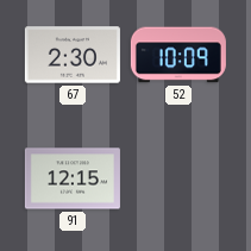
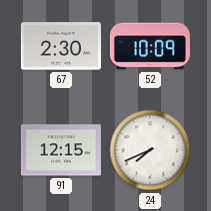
24: none -> 7:41 (150, 150)
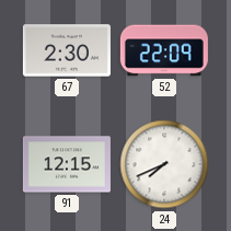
52: 10:09 -> 22:09 (164, 50)
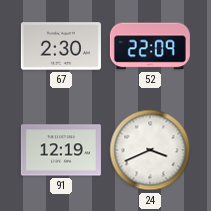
91: 12:15 -> 12:19 (61, 150)
24: 7:41 -> 3:41 (150, 150)
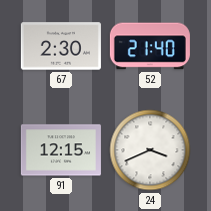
52: 22:09 -> 21:40 (150, 46)
91: 12:19 -> 12:15 (61, 150)
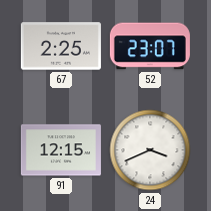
67: 2:30 -> 2:25 (61, 46)
52: 21:40 -> 23:07 (150, 46)
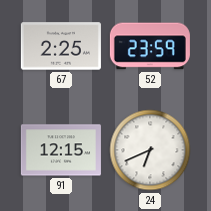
52: 23:07 -> 23:59 (150, 46)
24: 3:41 -> 6:41 (150, 150)
